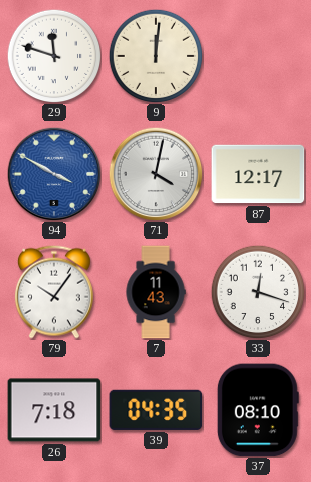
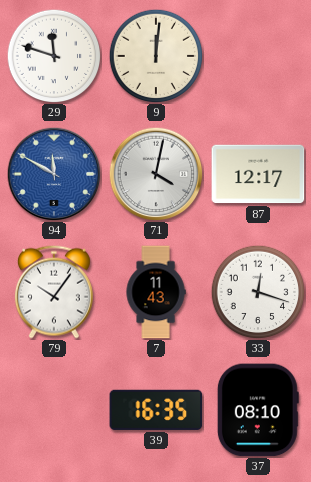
94: 3:50 -> 11:50 (54, 174)
26: 7:18 -> none (54, 410)
39: 04:35 -> 16:35 (156, 410)
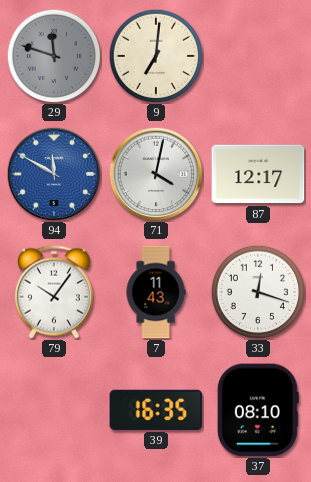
29 dial: white -> grey (54, 56)
9: 12:01 -> 7:01 (156, 56)
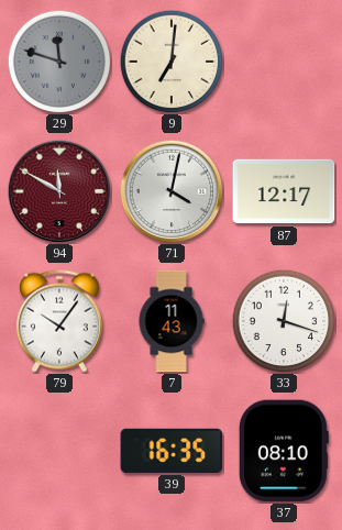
94 dial: blue -> burgundy (59, 191)
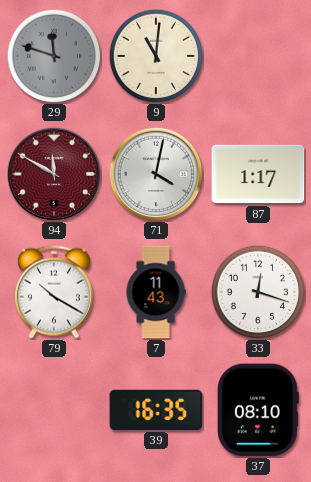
9: 7:01 -> 11:01 (156, 56)
87: 12:17 -> 1:17 (258, 174)
79: 10:06 -> 10:20 (54, 292)
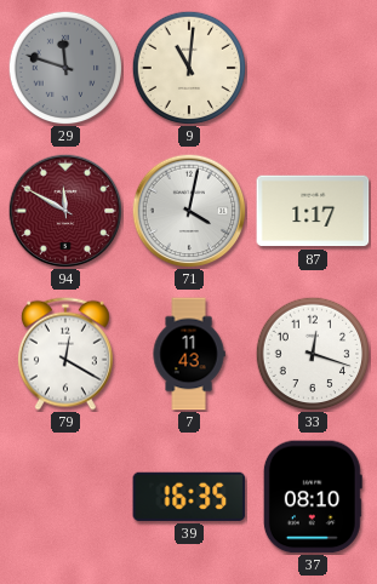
79: 10:20 -> 12:20 (65, 354)
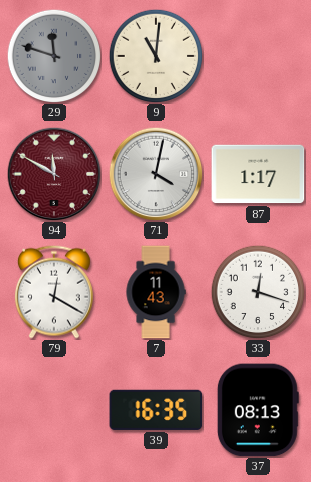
37: 08:10 -> 08:13 (258, 410)
